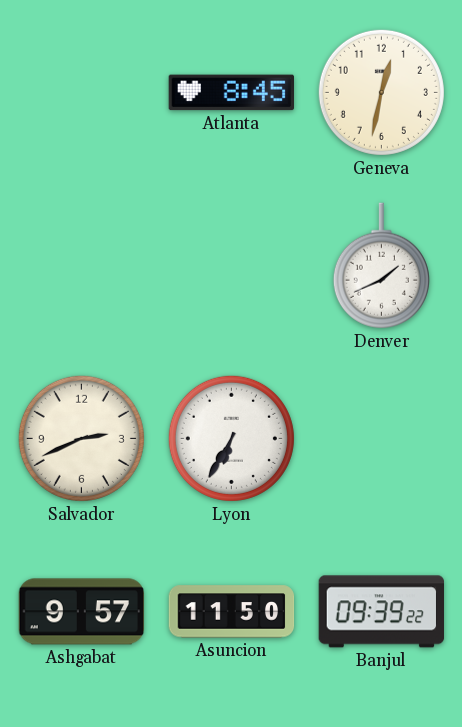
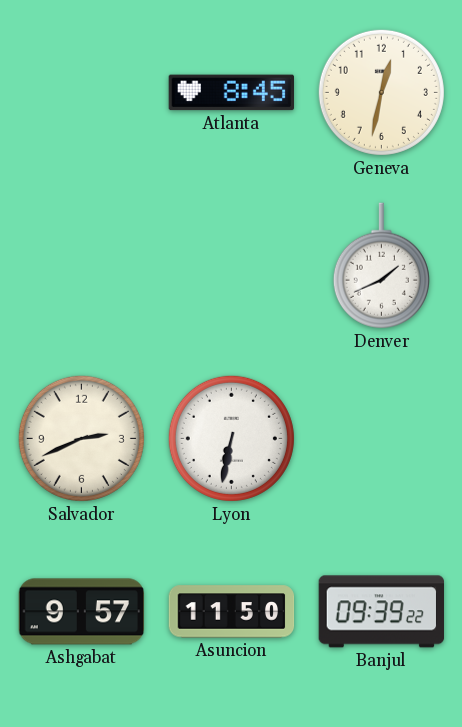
Lyon: 6:35 -> 6:32 (231, 438)
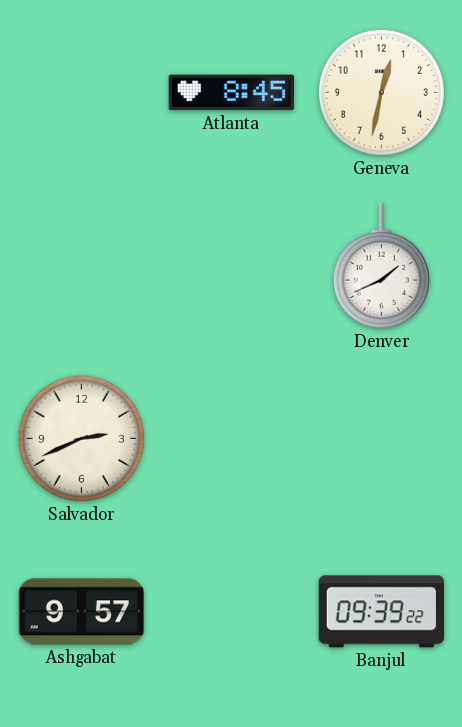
Lyon: 6:32 -> none (231, 438)
Asuncion: 11:50 -> none (232, 612)
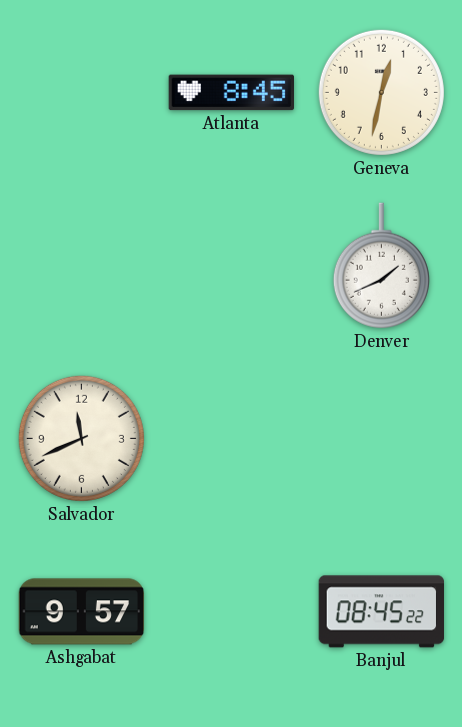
Salvador: 2:41 -> 11:41 (81, 438)
Banjul: 09:39 -> 08:45 (381, 612)
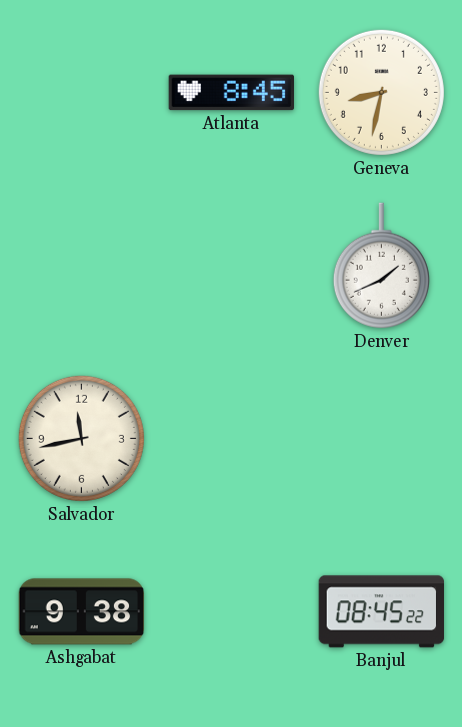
Geneva: 12:32 -> 8:32 (381, 92)
Salvador: 11:41 -> 11:43 (81, 438)
Ashgabat: 9:57 -> 9:38 (82, 612)
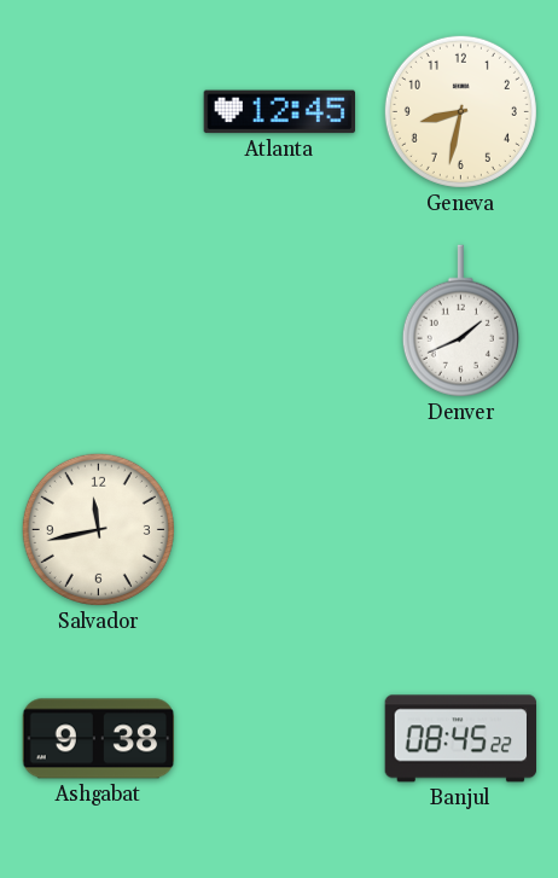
Atlanta: 8:45 -> 12:45 (279, 112)
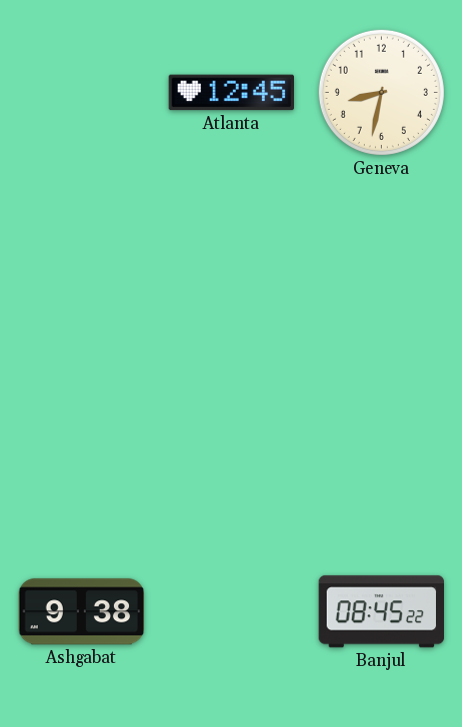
Denver: 1:41 -> none (460, 321)
Salvador: 11:43 -> none (98, 529)
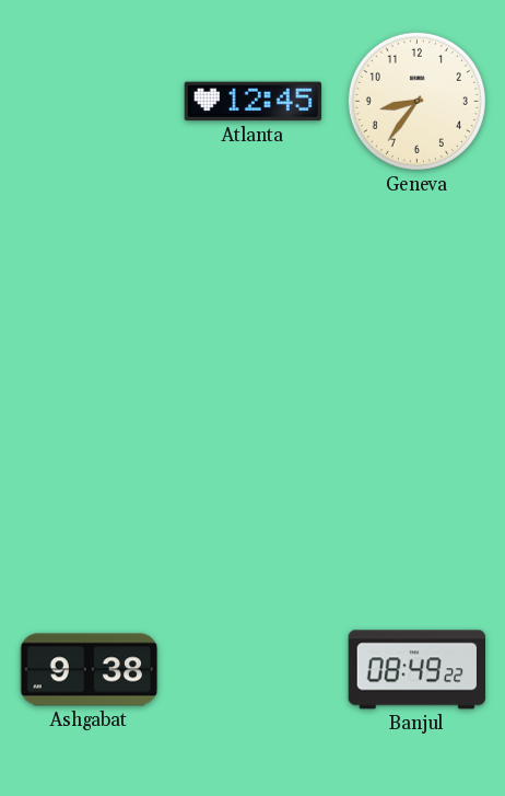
Geneva: 8:32 -> 8:36 (416, 101)
Banjul: 08:45 -> 08:49 (416, 670)
